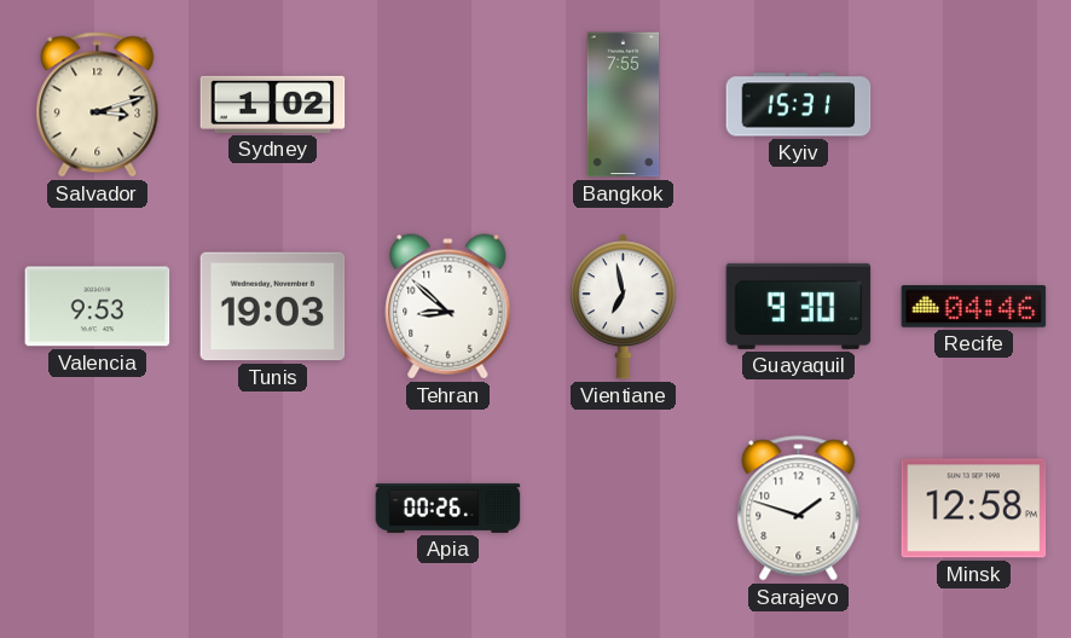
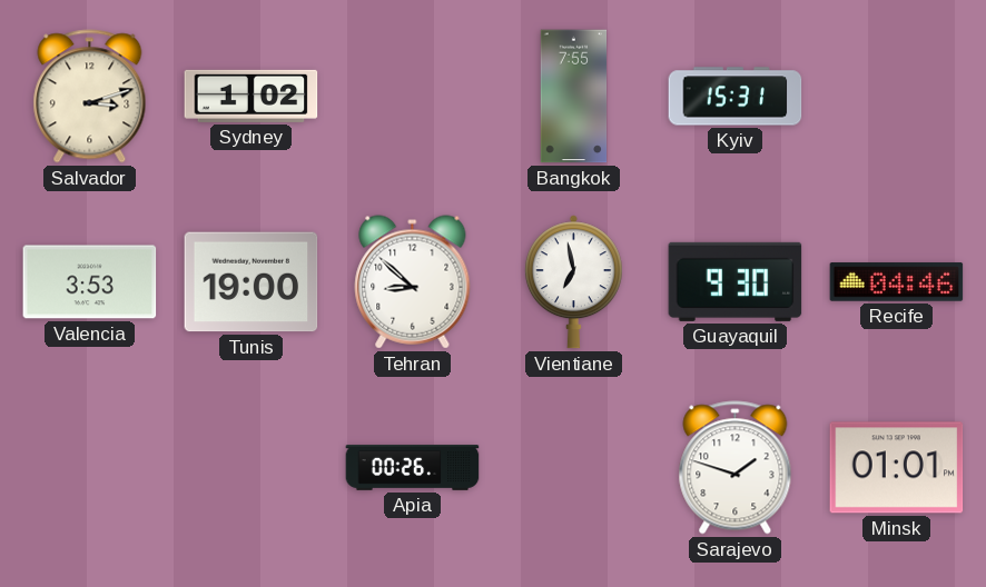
Valencia: 9:53 -> 3:53 (90, 282)
Tunis: 19:03 -> 19:00 (252, 282)
Minsk: 12:58 -> 01:01 (897, 468)
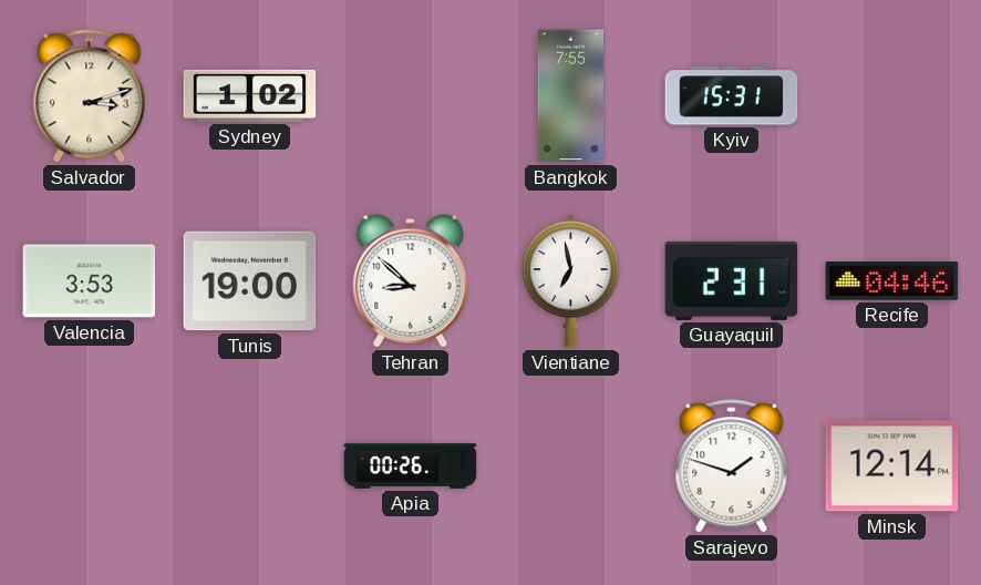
Guayaquil: 9:30 -> 2:31 (732, 280)
Minsk: 01:01 -> 12:14 (892, 466)
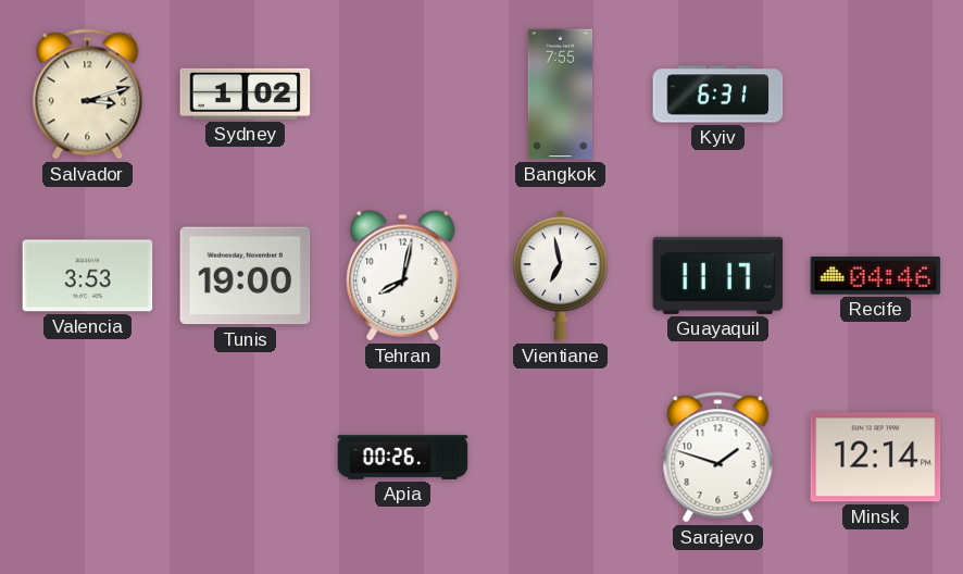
Kyiv: 15:31 -> 6:31 (718, 95)
Tehran: 8:52 -> 8:02 (403, 276)
Guayaquil: 2:31 -> 11:17 (718, 275)
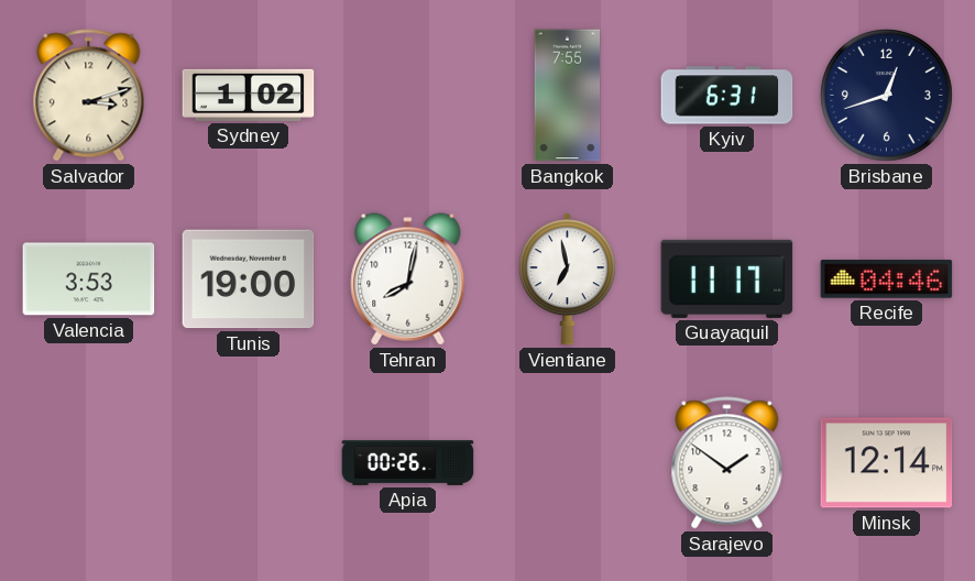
Brisbane: none -> 12:42 (886, 95)
Sarajevo: 1:48 -> 1:51 (727, 463)
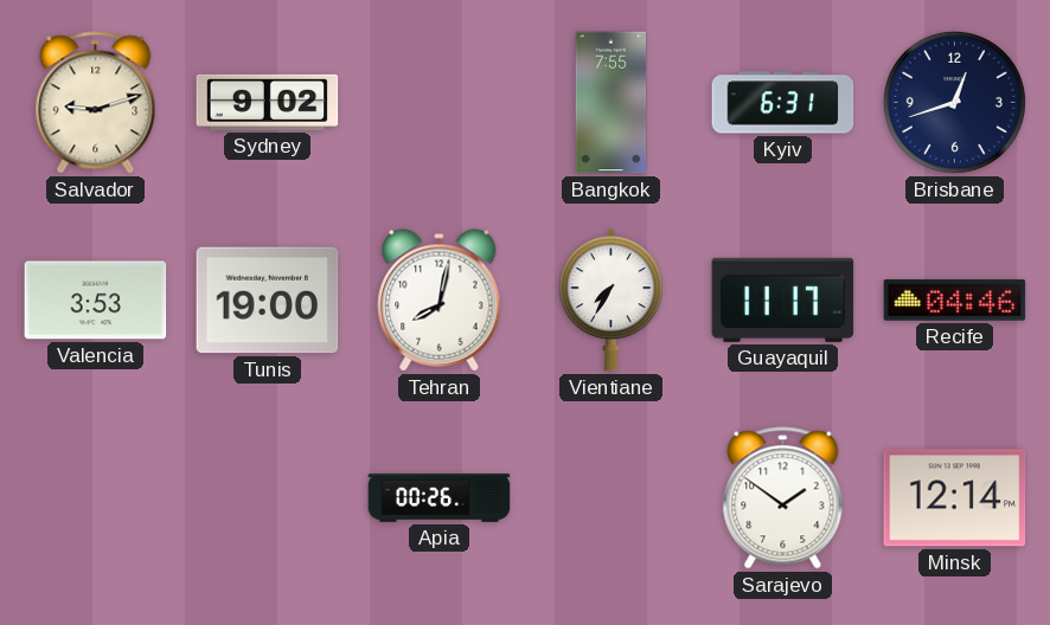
Salvador: 3:12 -> 9:12 (96, 103)
Sydney: 1:02 -> 9:02 (268, 102)
Vientiane: 6:58 -> 7:35 (610, 301)
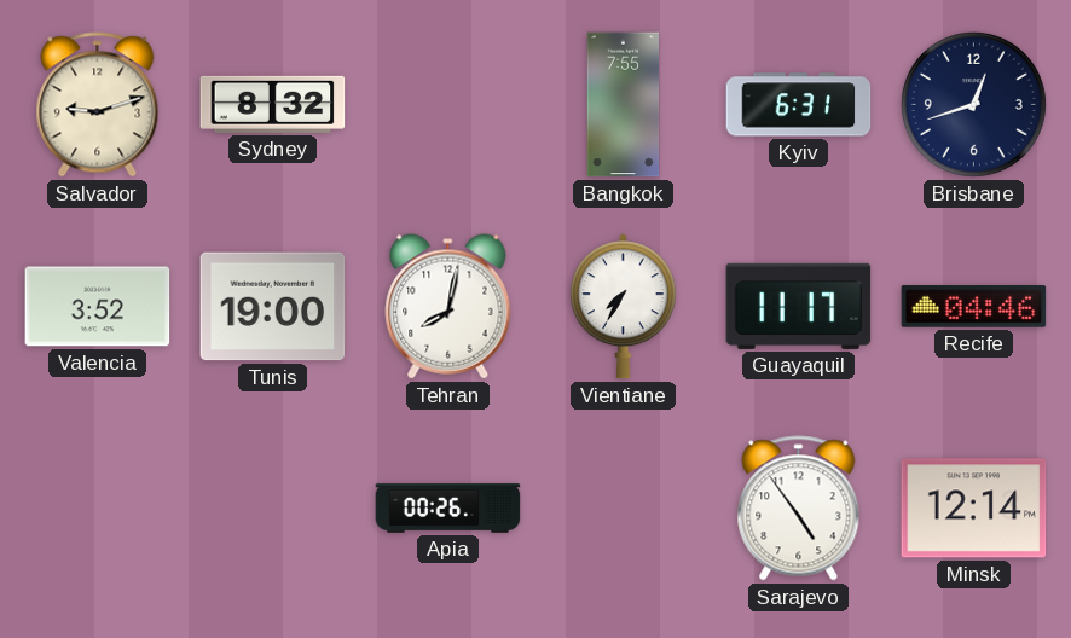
Sydney: 9:02 -> 8:32 (273, 104)
Valencia: 3:53 -> 3:52 (98, 307)
Sarajevo: 1:51 -> 4:54 (799, 509)
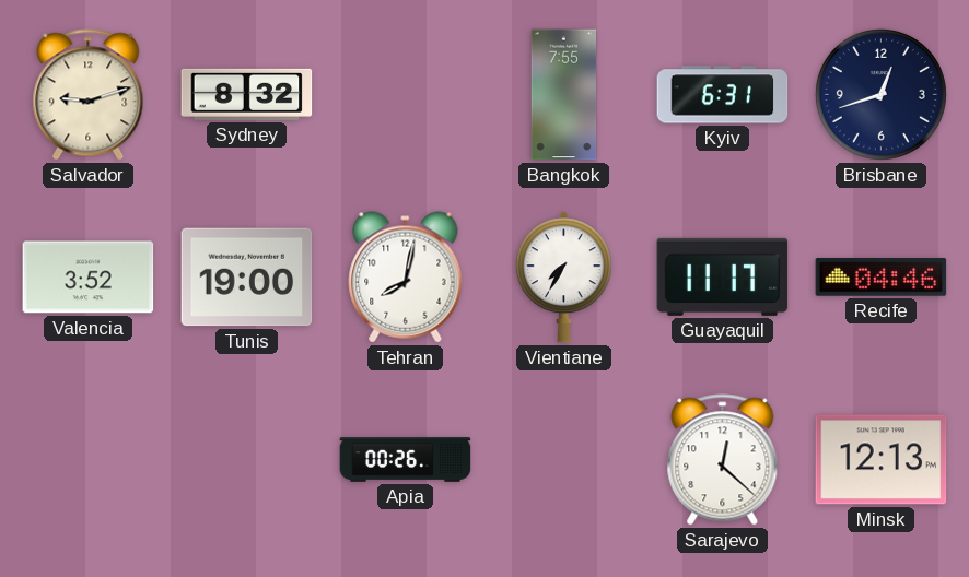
Sarajevo: 4:54 -> 12:22 (723, 460)
Minsk: 12:14 -> 12:13 (882, 460)
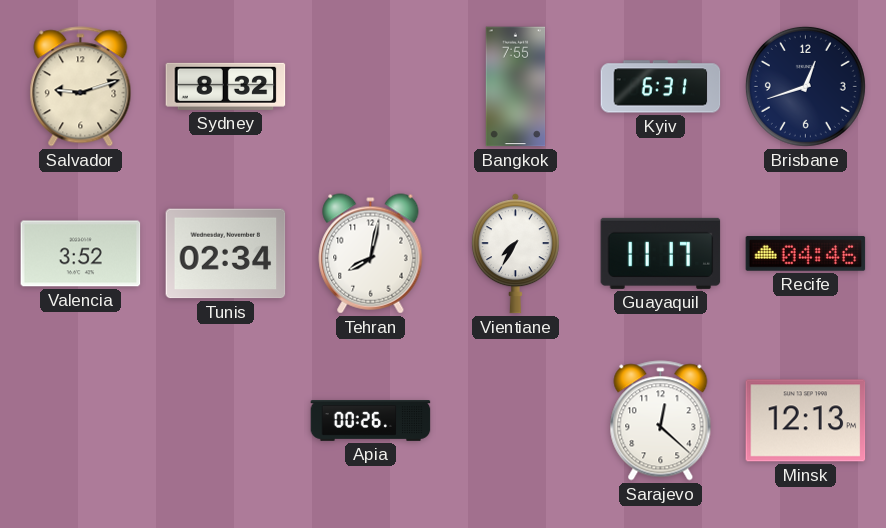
Tunis: 19:00 -> 02:34 (226, 254)
